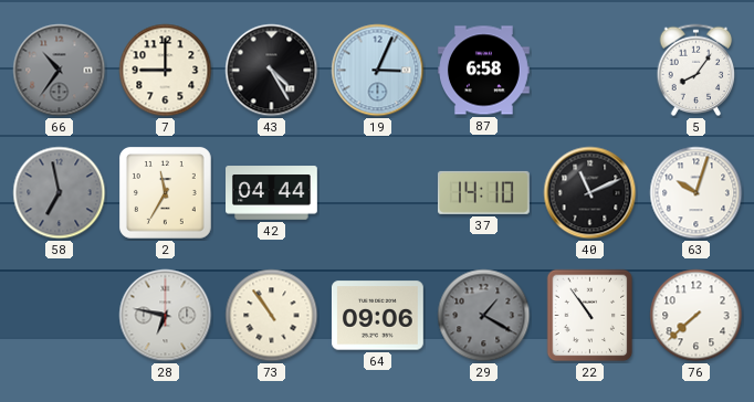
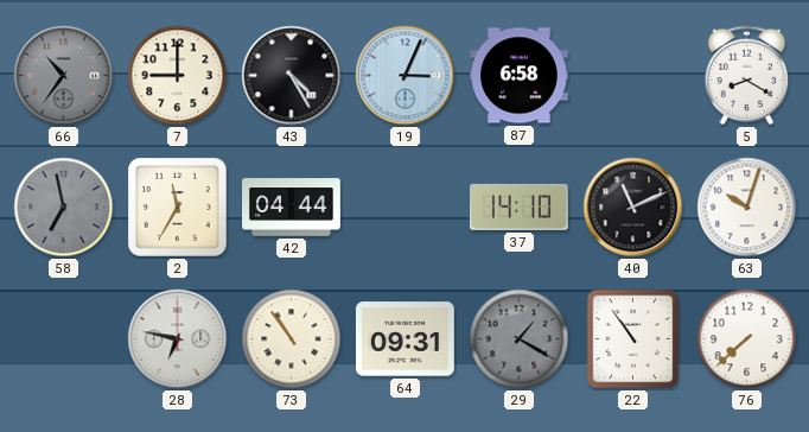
5: 8:06 -> 8:20 (747, 76)
64: 09:06 -> 09:31 (404, 339)
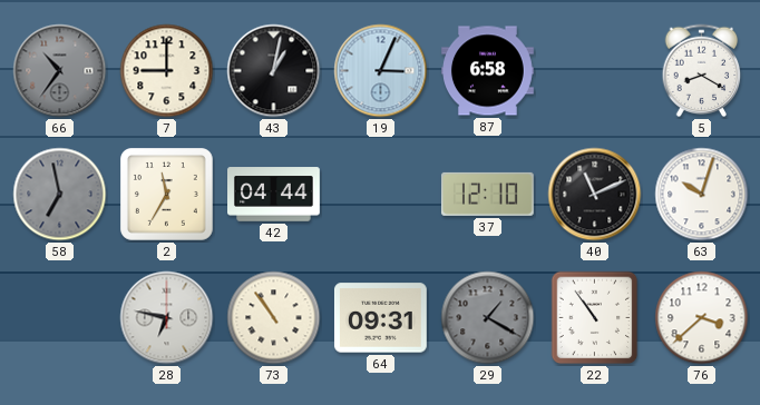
43: 4:25 -> 1:02 (274, 71)
37: 14:10 -> 12:10 (487, 194)
76: 7:38 -> 3:38 (702, 318)
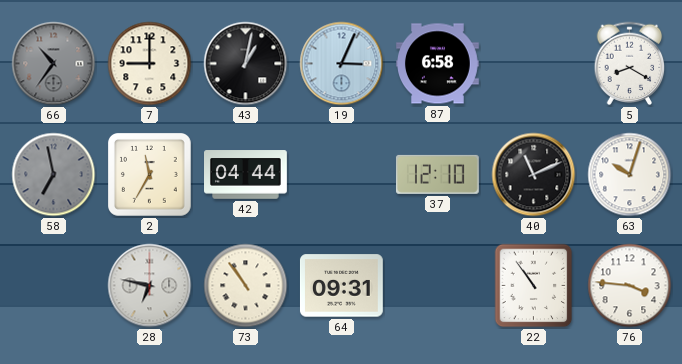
29: 1:20 -> none (488, 318)
76: 3:38 -> 3:46 (630, 286)
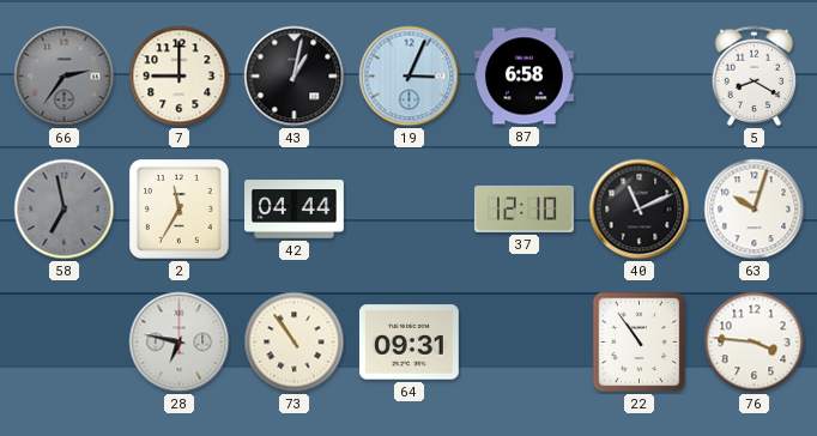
66: 10:36 -> 2:36 (65, 77)
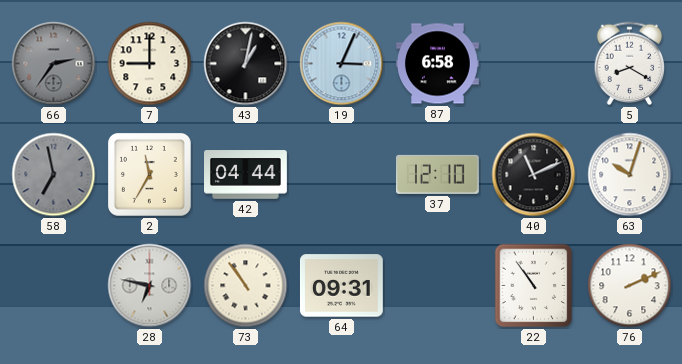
76: 3:46 -> 2:11 (630, 286)
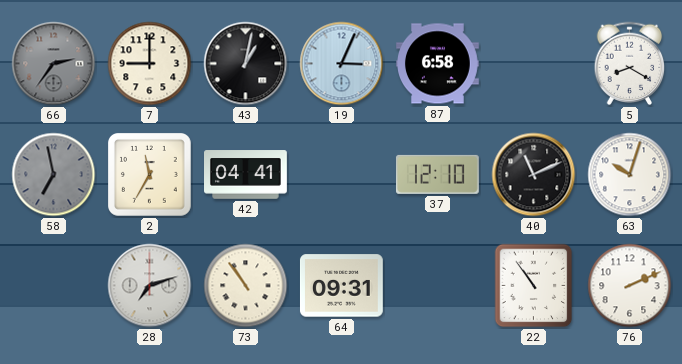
42: 04:44 -> 04:41 (246, 175)
28: 6:47 -> 7:12 (150, 286)
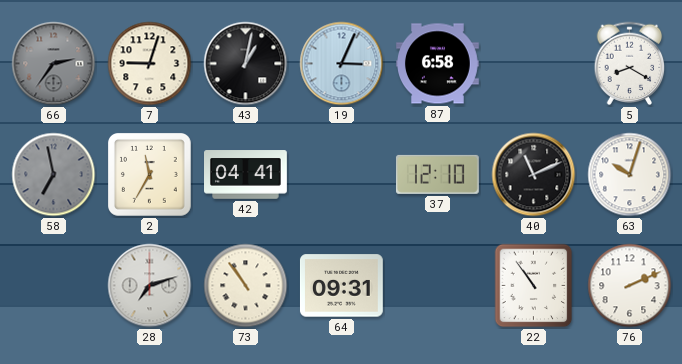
7: 9:00 -> 9:03 (150, 64)
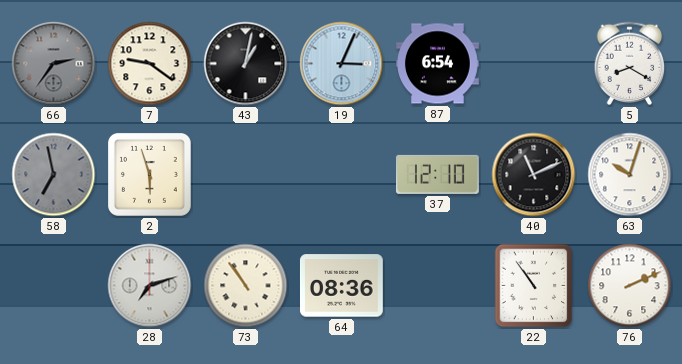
7: 9:03 -> 9:21 (150, 64)
87: 6:58 -> 6:54 (438, 64)
2: 11:35 -> 5:57 (150, 175)
42: 04:41 -> none (246, 175)
64: 09:31 -> 08:36 (341, 286)
